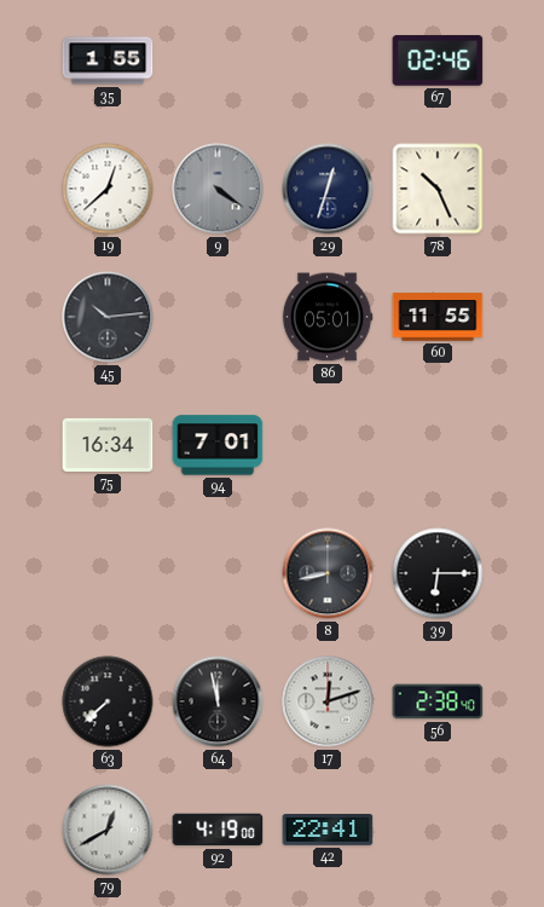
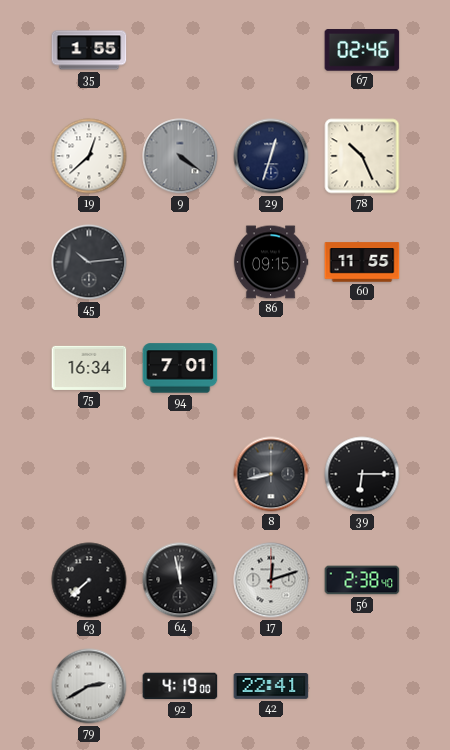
86: 05:01 -> 09:15 (271, 262)
79: 12:40 -> 2:40 (89, 686)
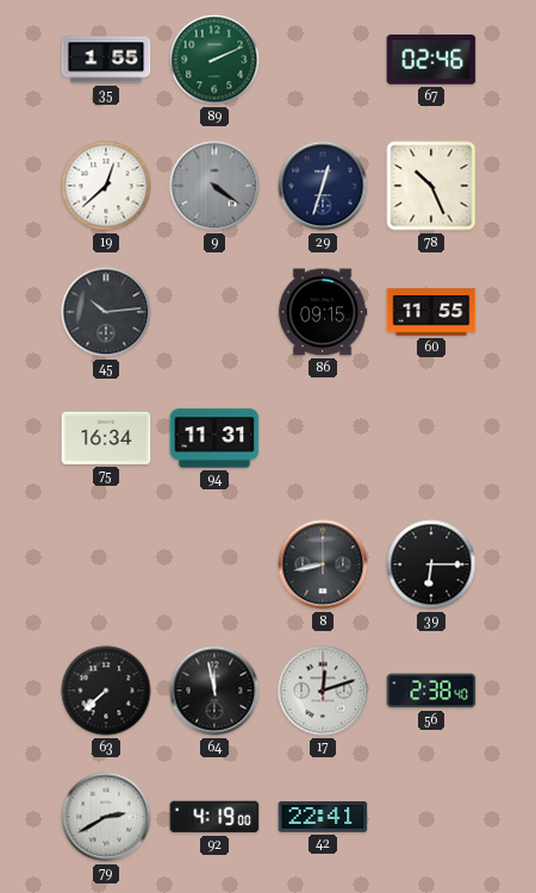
89: none -> 2:11 (214, 60)
94: 7:01 -> 11:31 (214, 438)
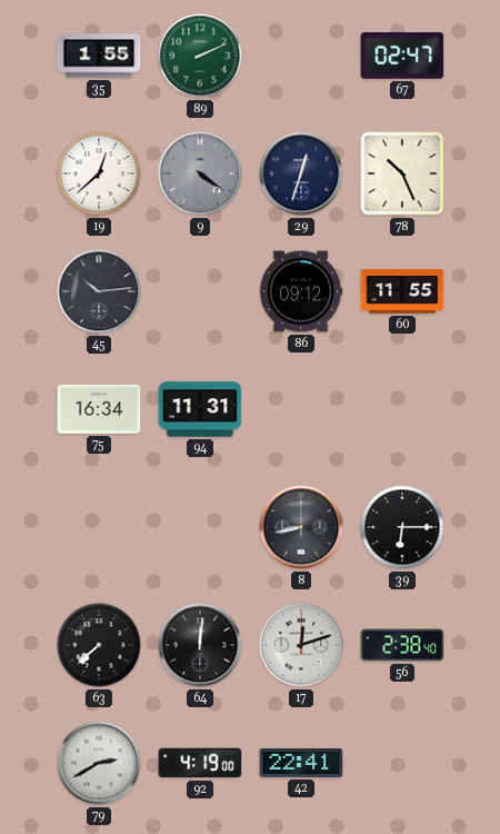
67: 02:46 -> 02:47 (402, 56)
86: 09:15 -> 09:12 (301, 291)
64: 11:58 -> 12:01 (200, 645)
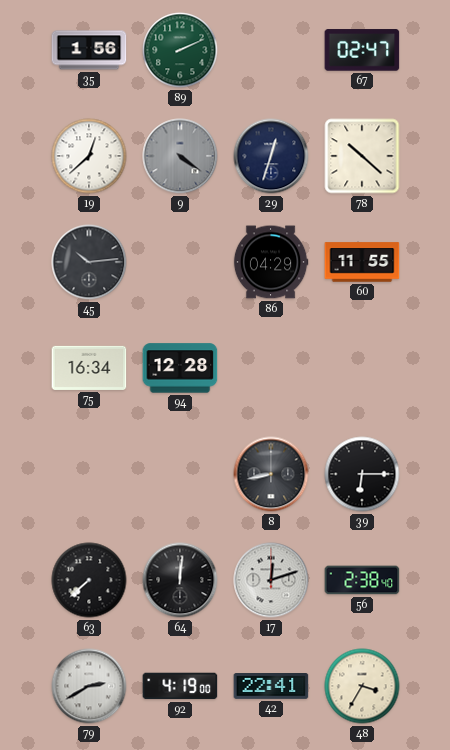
35: 1:55 -> 1:56 (89, 50)
78: 10:26 -> 10:22 (362, 156)
86: 09:12 -> 04:29 (271, 262)
94: 11:31 -> 12:28 (180, 368)
48: none -> 3:35 (362, 686)
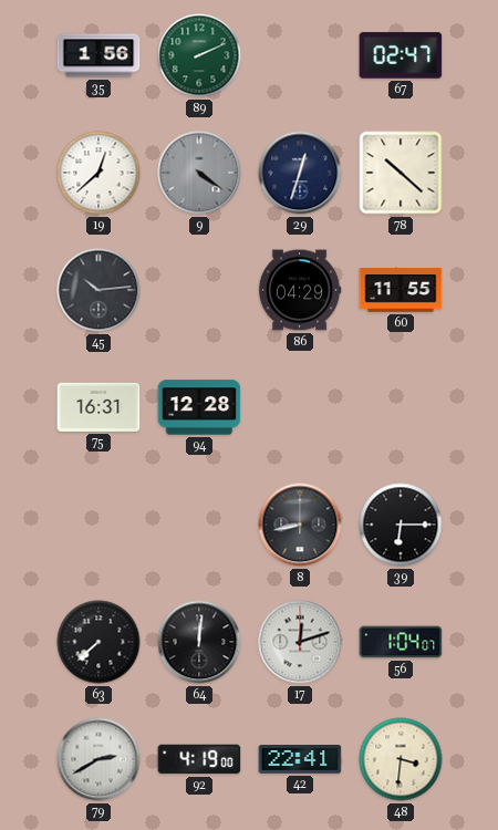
75: 16:34 -> 16:31 (98, 407)
56: 2:38 -> 1:04 (401, 642)
48: 3:35 -> 3:31 (401, 759)
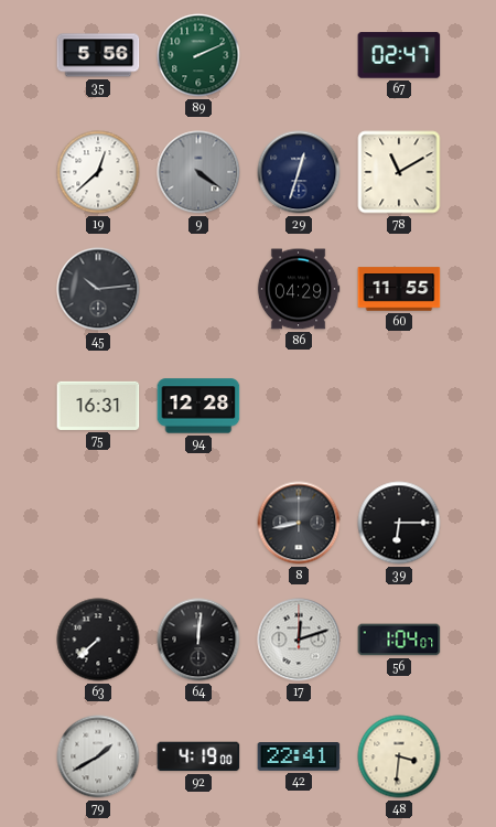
35: 1:56 -> 5:56 (98, 55)
78: 10:22 -> 11:10 (399, 172)
79: 2:40 -> 1:40 (98, 756)
